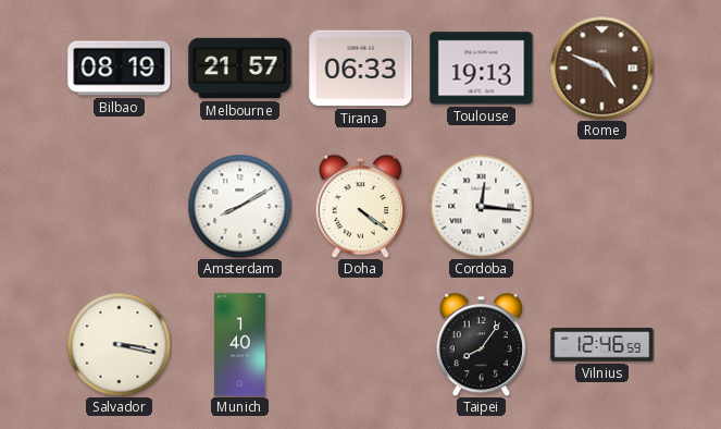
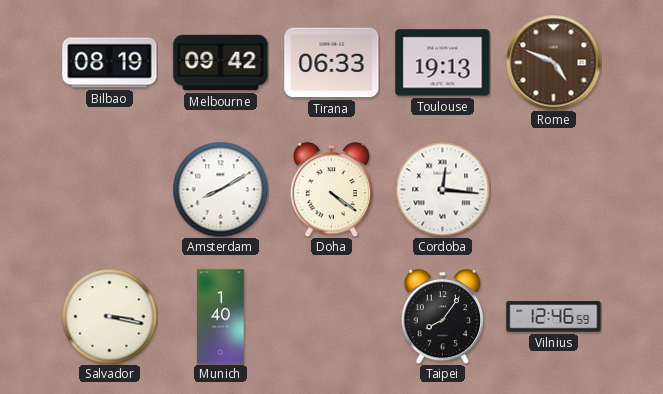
Melbourne: 21:57 -> 09:42 (221, 63)
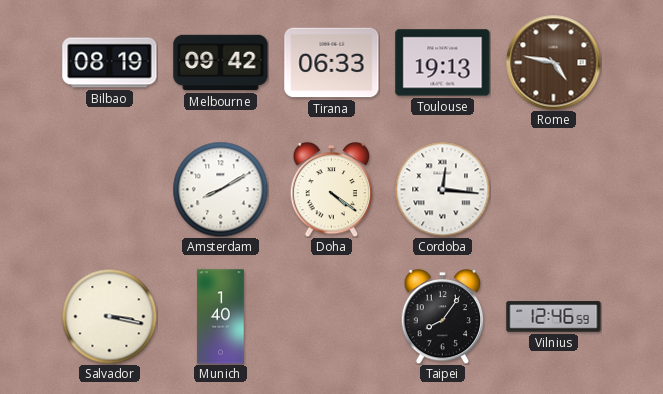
Rome: 4:49 -> 4:47 (553, 62)
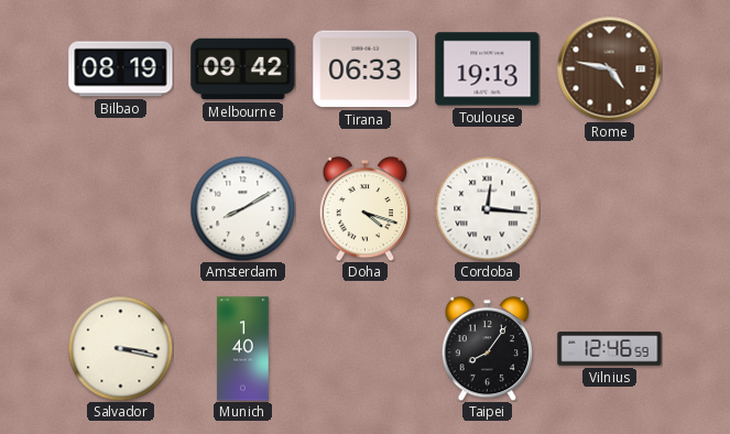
Doha: 4:21 -> 4:18 (366, 208)
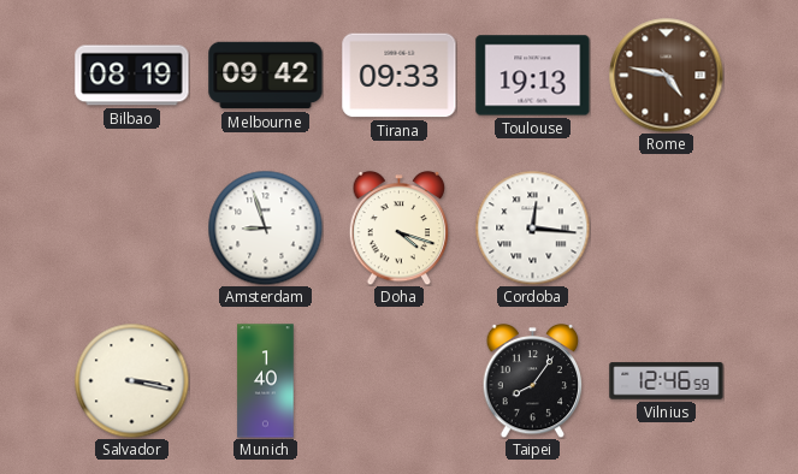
Tirana: 06:33 -> 09:33 (400, 76)
Amsterdam: 8:10 -> 8:57 (265, 227)
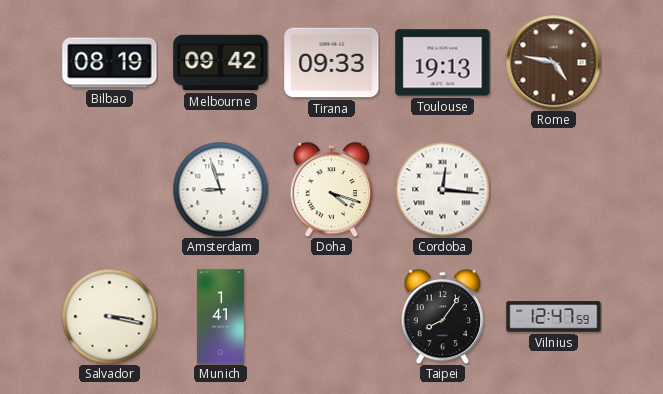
Munich: 1:40 -> 1:41 (221, 317)
Vilnius: 12:46 -> 12:47 (554, 317)
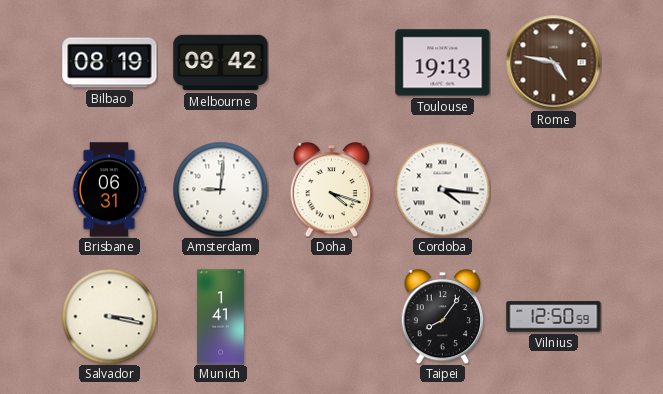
Tirana: 09:33 -> none (332, 63)
Brisbane: none -> 06:31 (109, 190)
Amsterdam: 8:57 -> 9:01 (220, 189)
Cordoba: 12:16 -> 4:16 (442, 189)
Vilnius: 12:47 -> 12:50 (554, 317)
